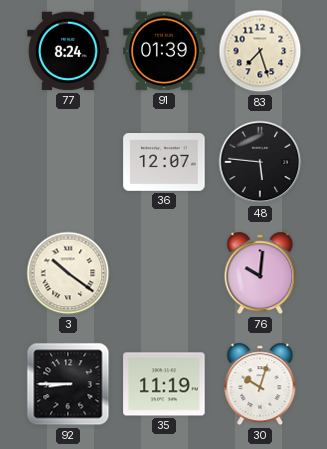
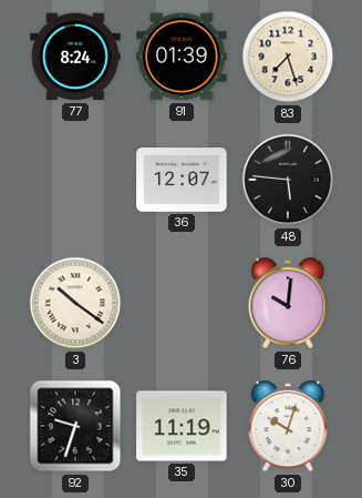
92: 8:45 -> 9:33 (75, 426)
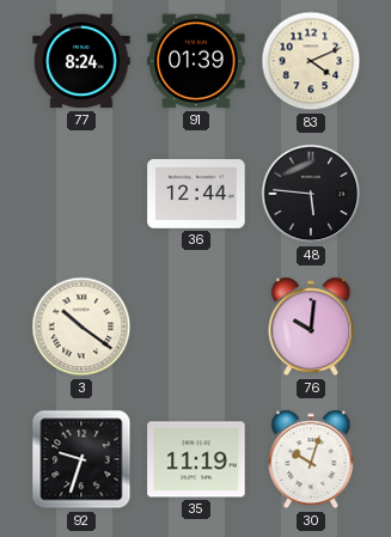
83: 7:27 -> 4:11 (311, 61)
36: 12:07 -> 12:44 (196, 195)
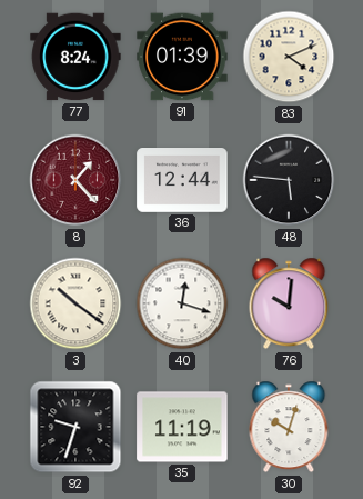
8: none -> 1:23 (75, 180)
40: none -> 12:18 (182, 303)
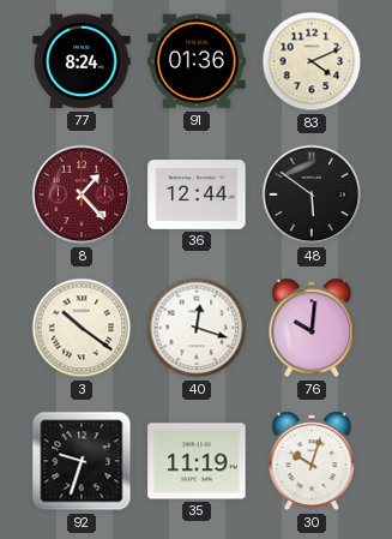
91: 01:39 -> 01:36 (197, 61)
48: 5:46 -> 5:51 (312, 194)
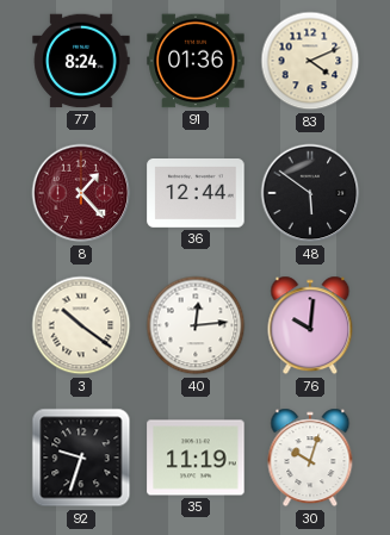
40: 12:18 -> 12:14 (196, 325)
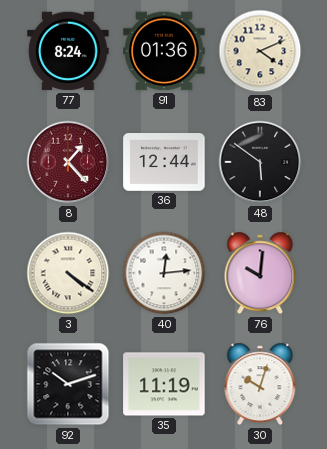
3: 10:21 -> 4:21 (68, 273)
92: 9:33 -> 10:12 (68, 384)
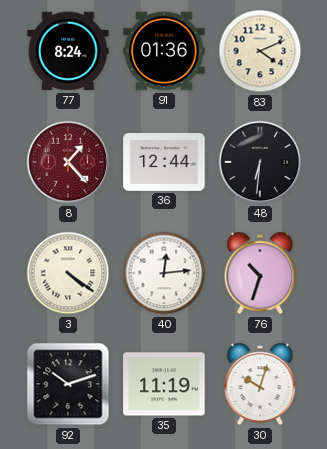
48: 5:51 -> 6:31 (260, 162)
76: 10:01 -> 10:33 (260, 273)
